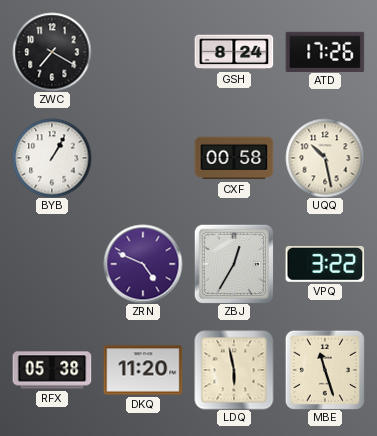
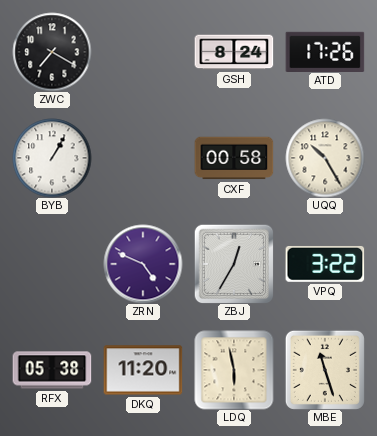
UQQ: 10:28 -> 10:25 (325, 158)
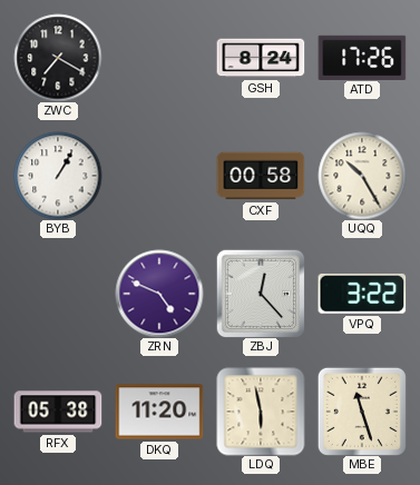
ZBJ: 12:35 -> 12:23 (261, 294)
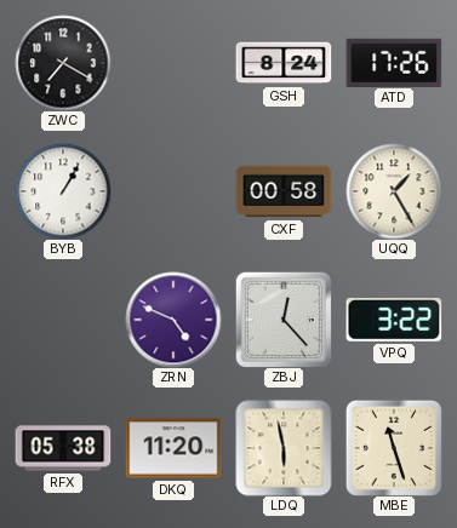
UQQ: 10:25 -> 1:25 (394, 191)
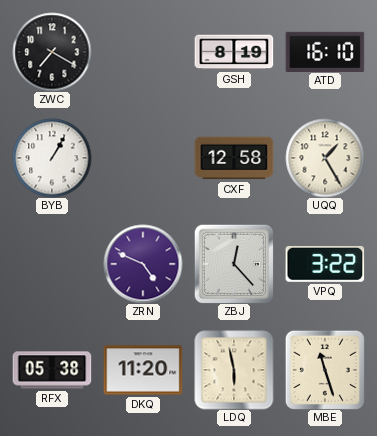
GSH: 8:24 -> 8:19 (234, 52)
ATD: 17:26 -> 16:10 (325, 51)
CXF: 00:58 -> 12:58 (234, 158)
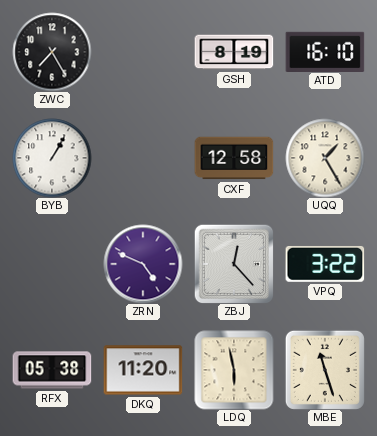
ZWC: 7:20 -> 7:25 (52, 52)
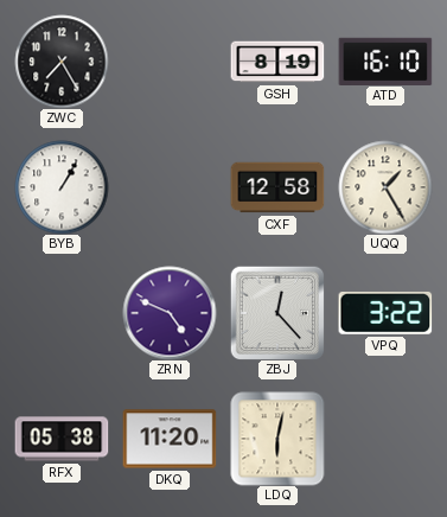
LDQ: 5:58 -> 6:02 (277, 439)
MBE: 11:27 -> none (325, 370)
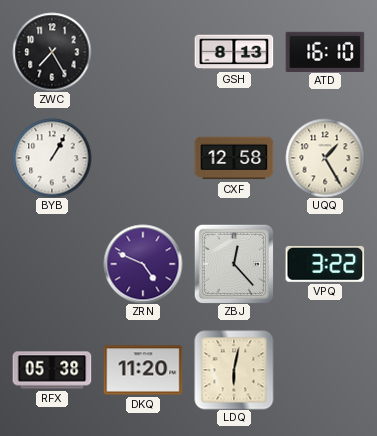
GSH: 8:19 -> 8:13 (234, 52)
